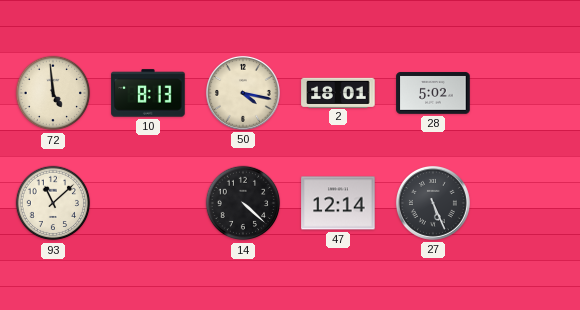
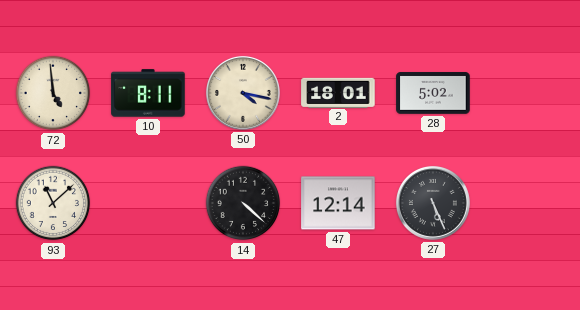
10: 8:13 -> 8:11 (148, 93)
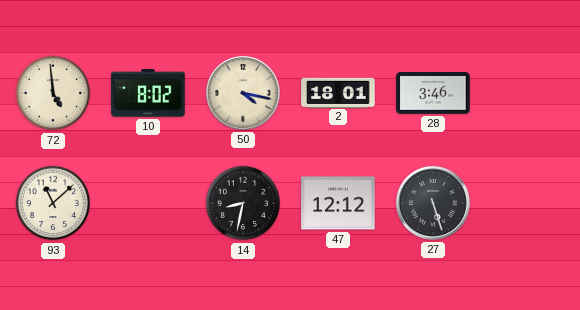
10: 8:11 -> 8:02 (148, 93)
28: 5:02 -> 3:46 (433, 93)
14: 4:22 -> 8:32 (243, 203)
47: 12:14 -> 12:12 (338, 203)
27: 5:26 -> 5:27 (433, 203)
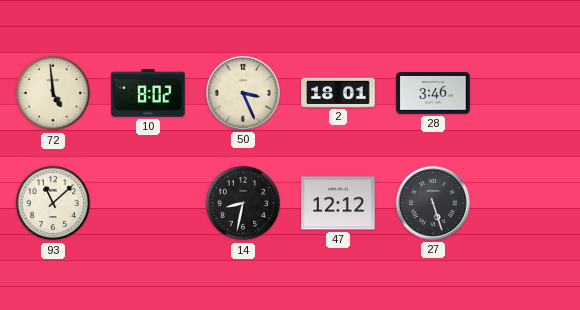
50: 4:17 -> 3:26 (243, 93)
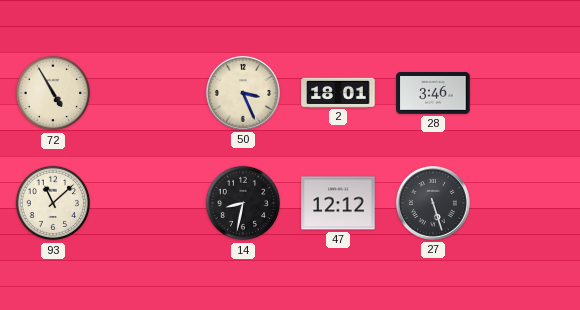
72: 4:59 -> 4:55 (53, 93)
10: 8:02 -> none (148, 93)
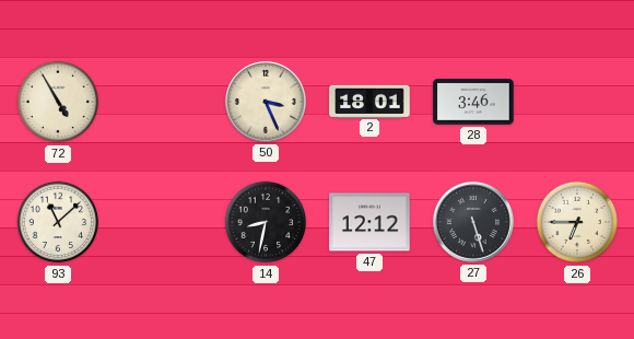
26: none -> 6:45 (577, 222)
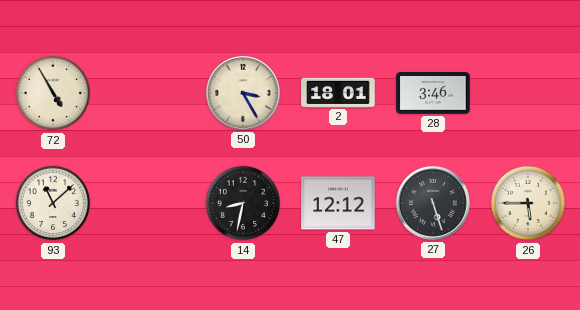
50: 3:26 -> 3:25 (243, 93)
26: 6:45 -> 5:45 (528, 203)
